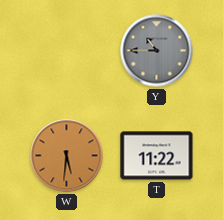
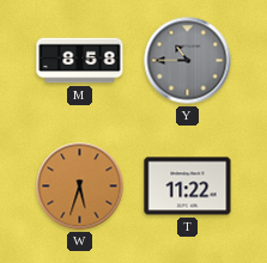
M: none -> 8:58 (80, 61)
W: 5:31 -> 5:33 (80, 186)
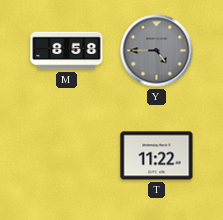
Y: 10:45 -> 4:45 (157, 51)
W: 5:33 -> none (80, 186)
